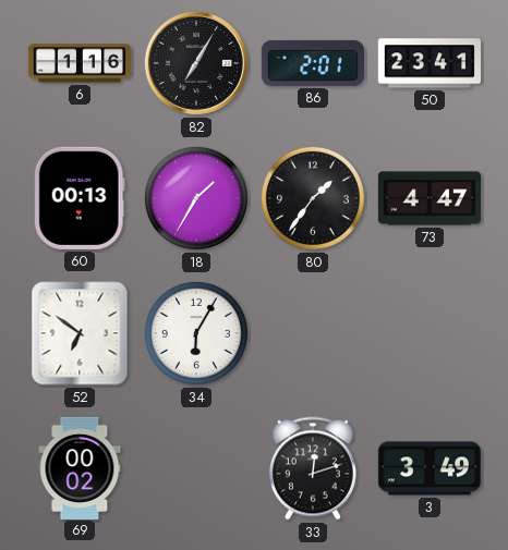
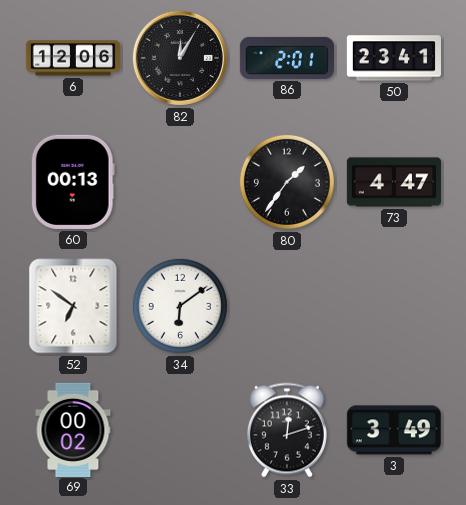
6: 1:16 -> 12:06 (72, 58)
82: 7:05 -> 12:05 (180, 58)
18: 1:35 -> none (196, 198)
34: 6:05 -> 6:09 (180, 306)
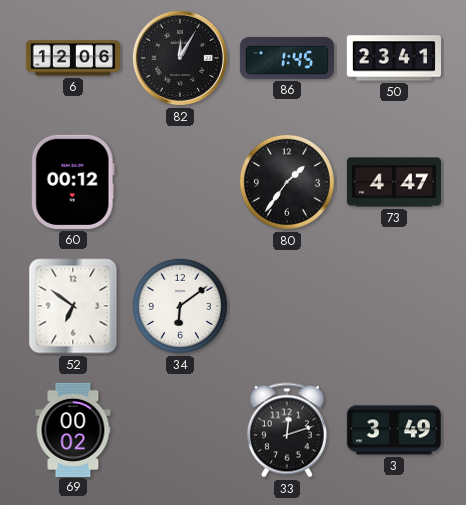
86: 2:01 -> 1:45 (286, 58)
60: 00:13 -> 00:12 (73, 182)
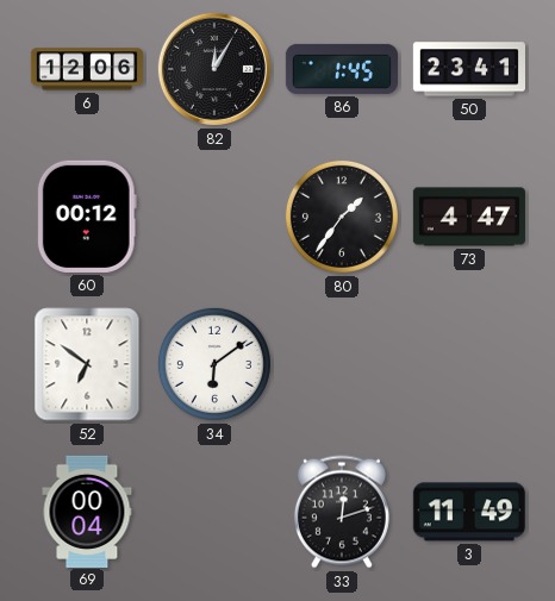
69: 00:02 -> 00:04 (87, 511)
3: 3:49 -> 11:49 (469, 512)
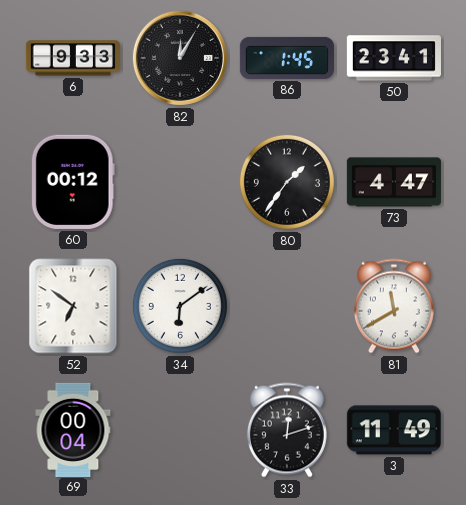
6: 12:06 -> 9:33 (72, 58)
81: none -> 11:40 (394, 306)
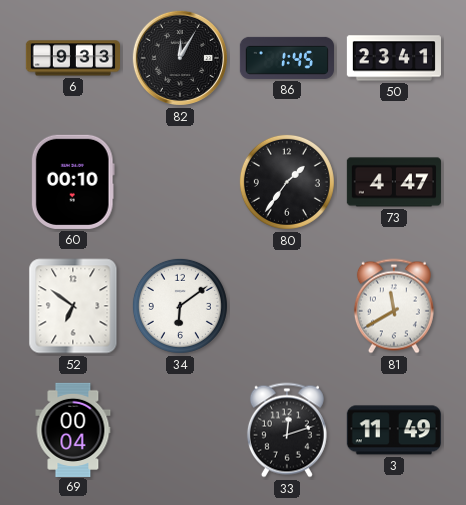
60: 00:12 -> 00:10 (73, 182)
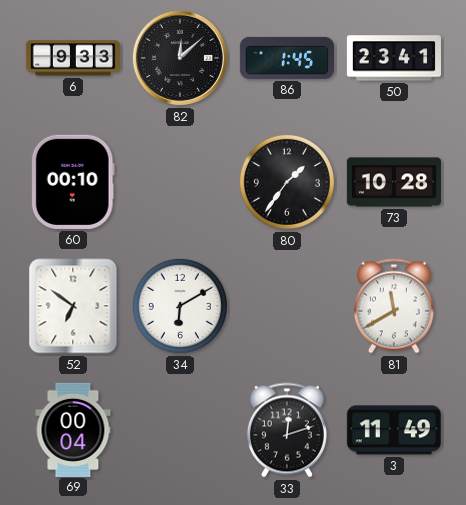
82: 12:05 -> 12:08 (180, 58)
73: 4:47 -> 10:28 (394, 182)
34: 6:09 -> 6:10 (180, 306)
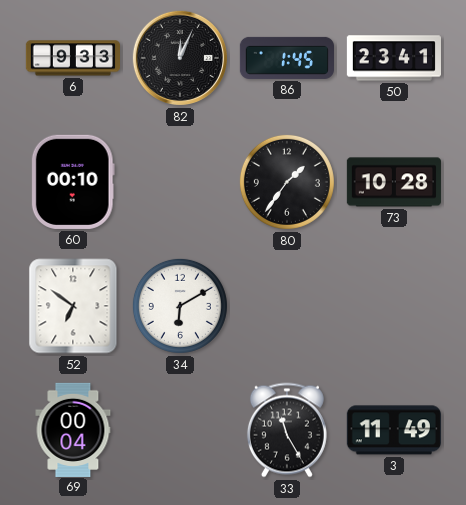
82: 12:08 -> 12:04 (180, 58)
81: 11:40 -> none (394, 306)
33: 12:12 -> 11:25 (287, 430)
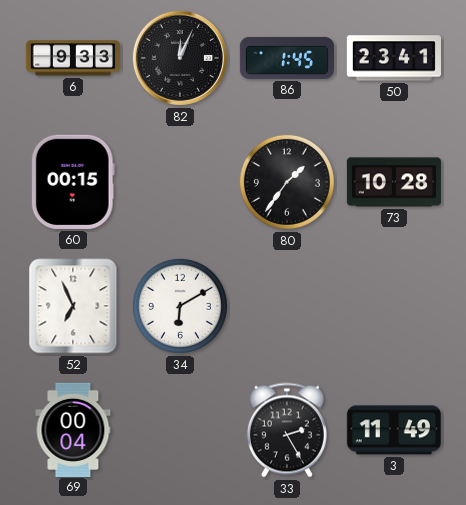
60: 00:10 -> 00:15 (73, 182)
52: 6:51 -> 6:56 (73, 306)
33: 11:25 -> 2:25 (287, 430)
